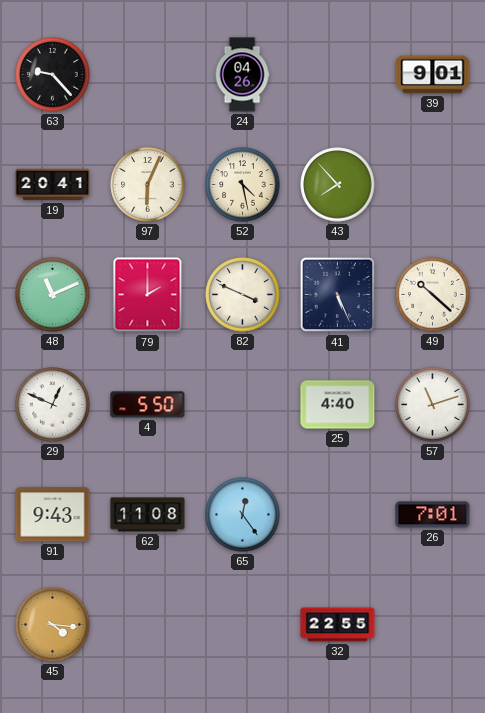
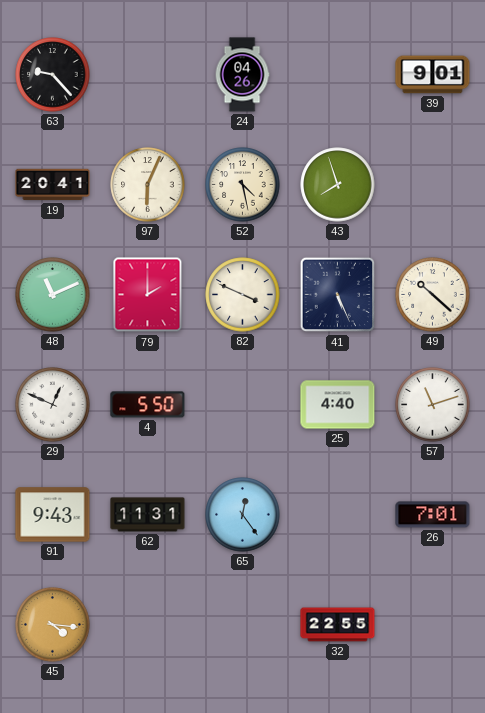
43: 7:53 -> 7:57 (338, 185)
62: 11:08 -> 11:31 (148, 515)
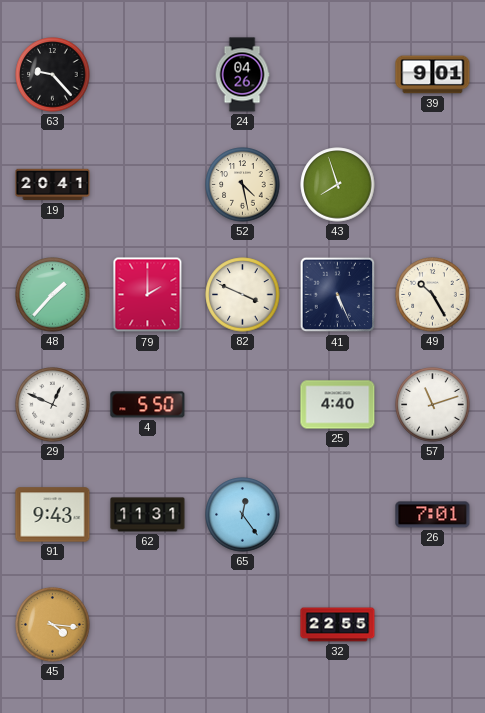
97: 6:04 -> none (148, 185)
48: 11:11 -> 1:37 (53, 295)
49: 10:22 -> 10:25 (433, 295)
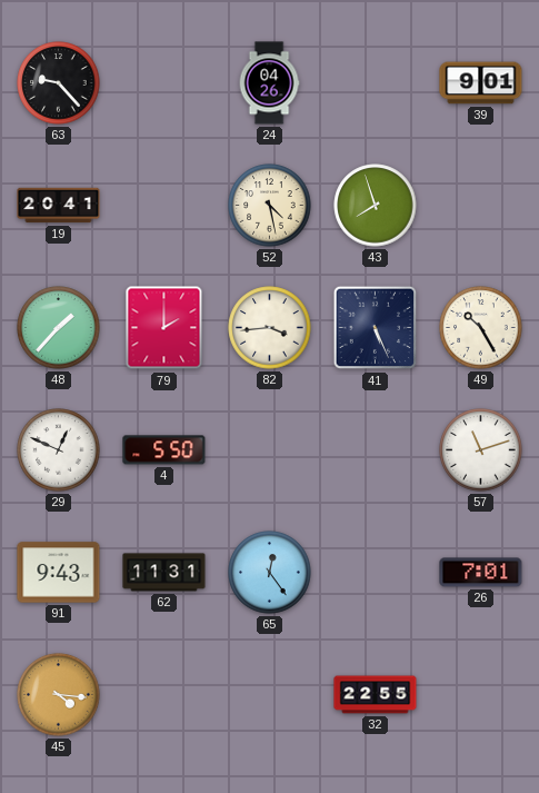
82: 3:49 -> 3:44 (270, 328)
25: 4:40 -> none (338, 405)
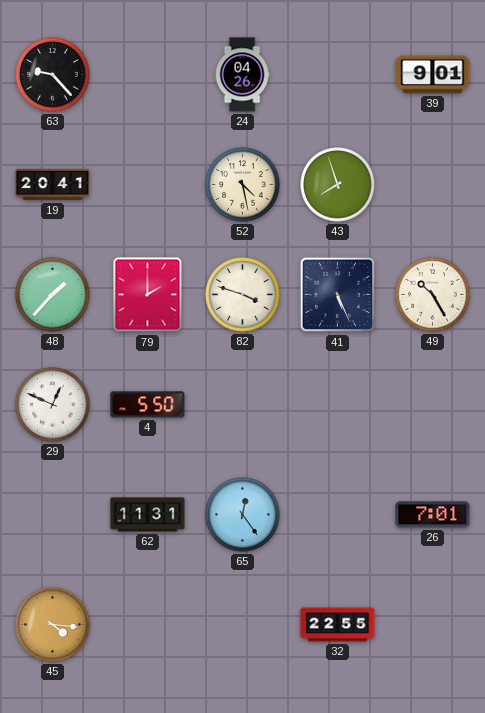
82: 3:44 -> 3:48 (243, 295)
57: 11:12 -> none (481, 450)
91: 9:43 -> none (59, 573)
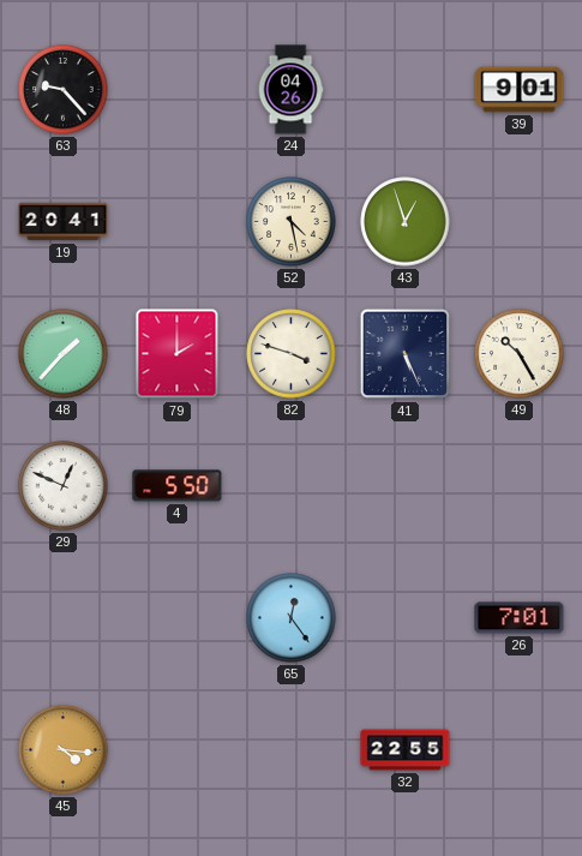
43: 7:57 -> 12:57 (406, 222)
62: 11:31 -> none (148, 515)
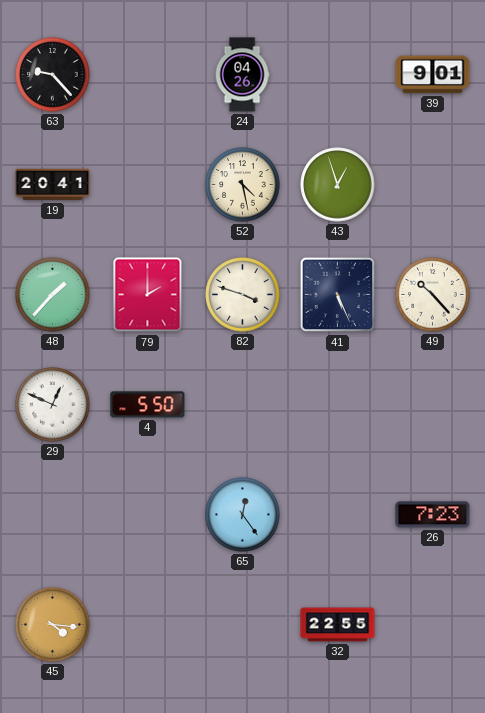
49: 10:25 -> 10:23 (433, 295)
26: 7:01 -> 7:23 (433, 515)
